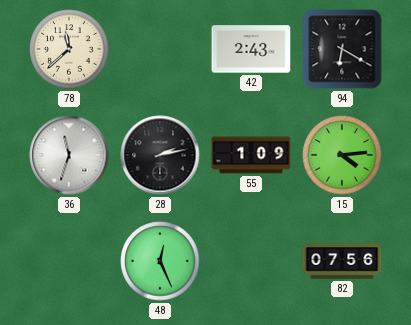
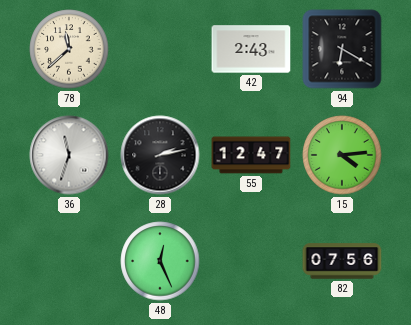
55: 1:09 -> 12:47 (251, 155)
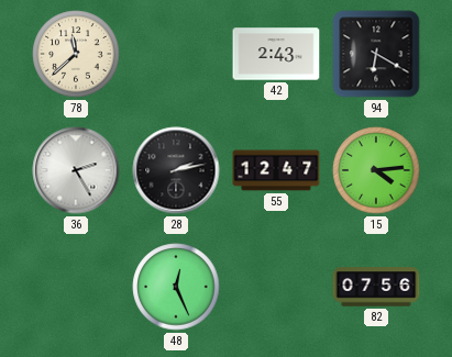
36: 11:33 -> 2:25 (76, 170)
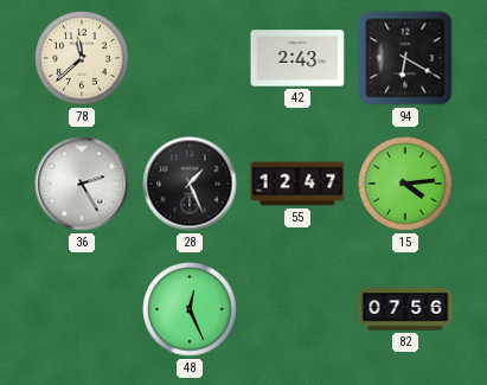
28: 2:13 -> 1:26 (190, 184)
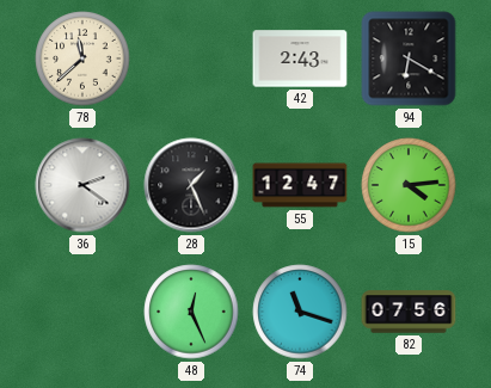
36: 2:25 -> 2:21 (82, 185)
74: none -> 11:18 (300, 312)
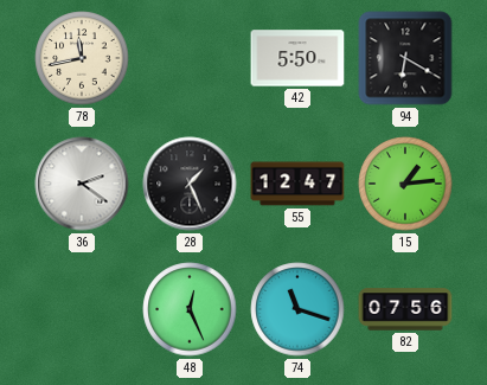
78: 11:38 -> 11:43 (82, 58)
42: 2:43 -> 5:50 (297, 58)
15: 4:14 -> 1:14 (405, 184)
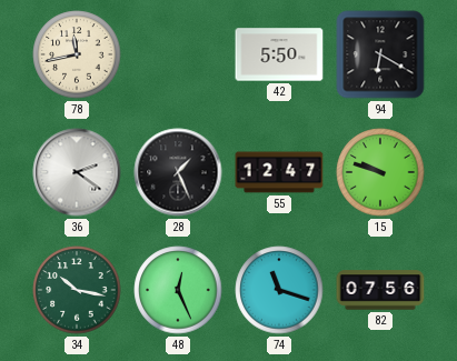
15: 1:14 -> 9:48 (380, 172)
34: none -> 10:17 (77, 290)
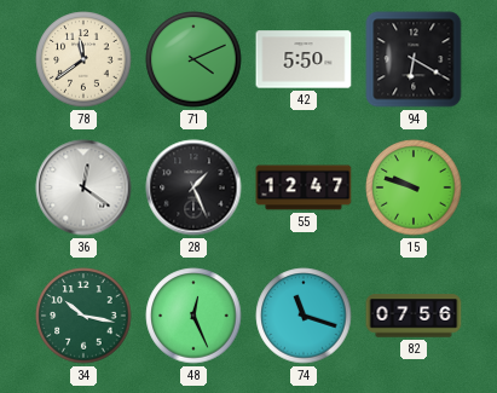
78: 11:43 -> 11:39 (83, 59)
71: none -> 4:11 (193, 59)
36: 2:21 -> 12:21 (83, 187)
